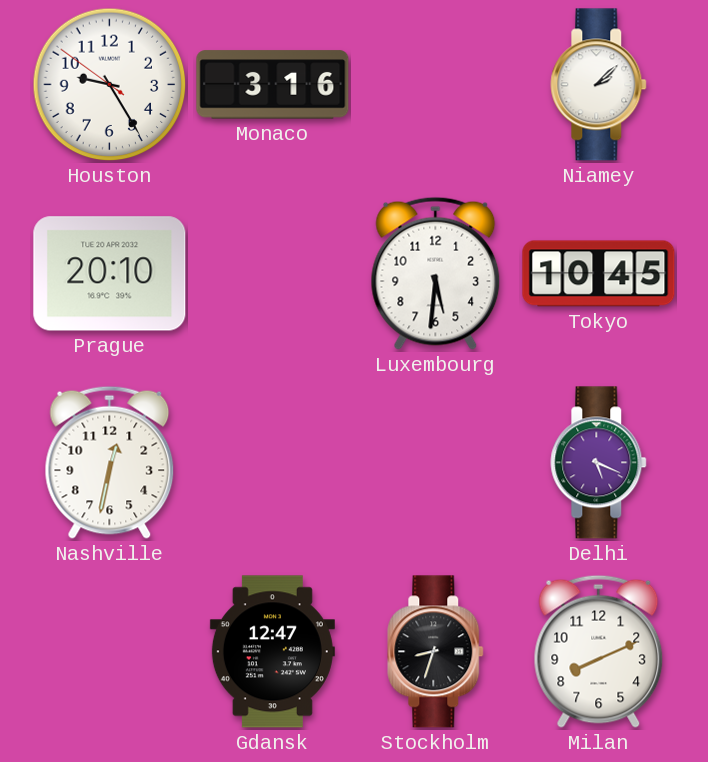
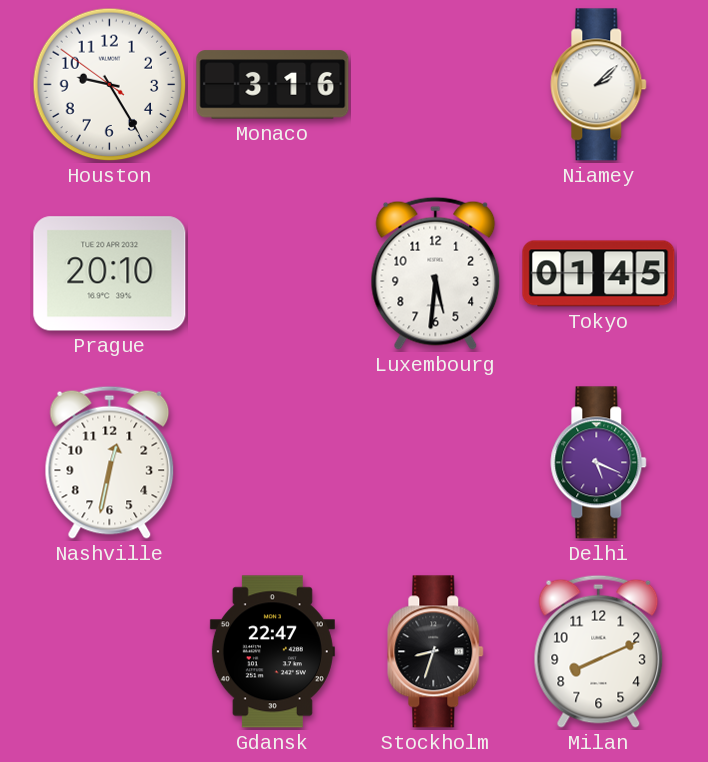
Tokyo: 10:45 -> 01:45 (599, 274)
Gdansk: 12:47 -> 22:47 (272, 652)
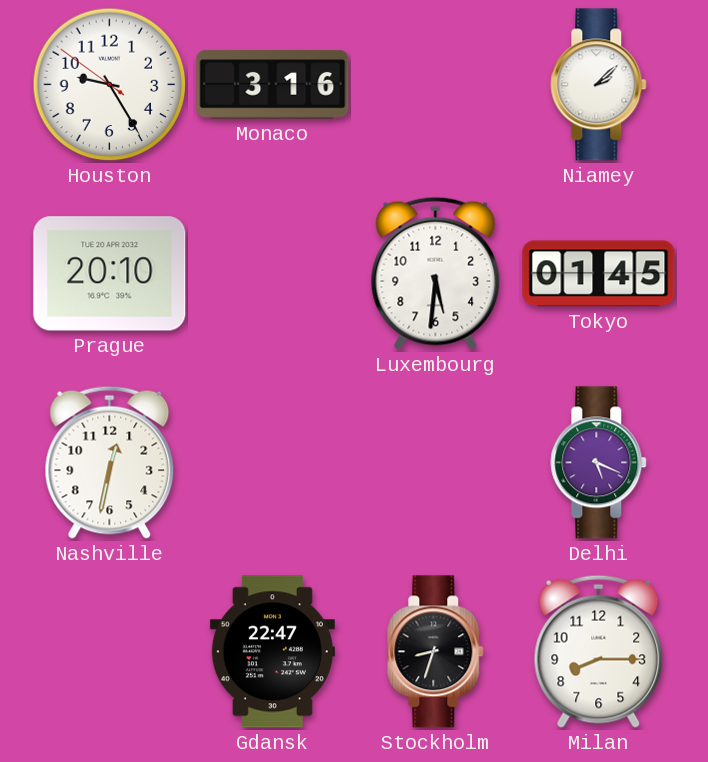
Milan: 8:11 -> 8:15 (599, 651)
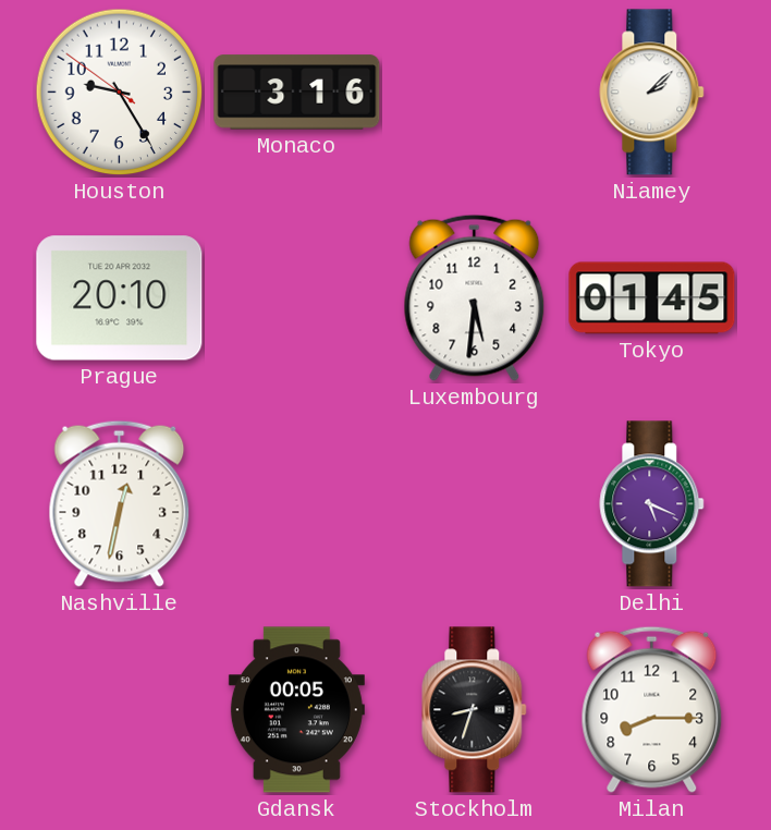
Gdansk: 22:47 -> 00:05 (296, 710)
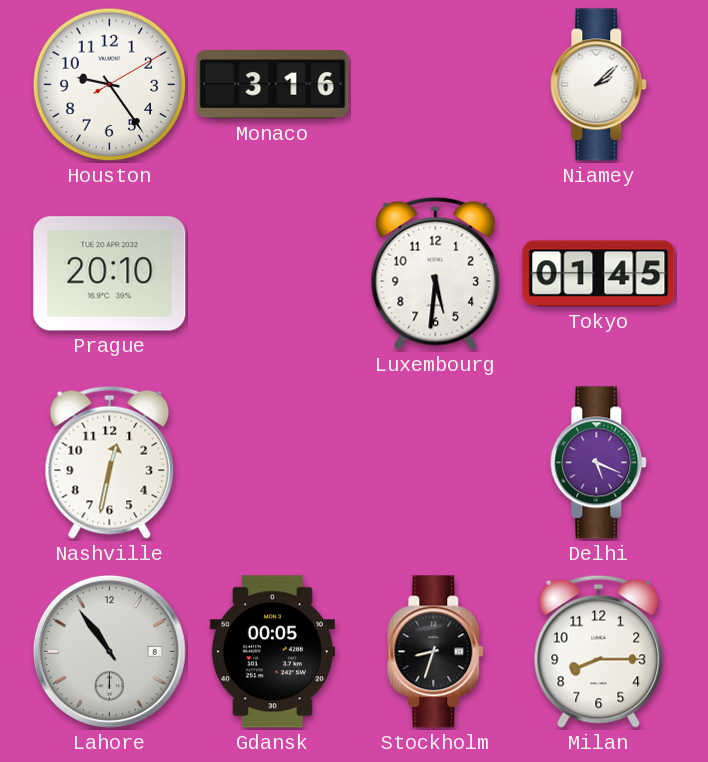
Houston: 9:24:51 -> 9:24:10 (110, 85)
Lahore: none -> 10:54 (109, 651)
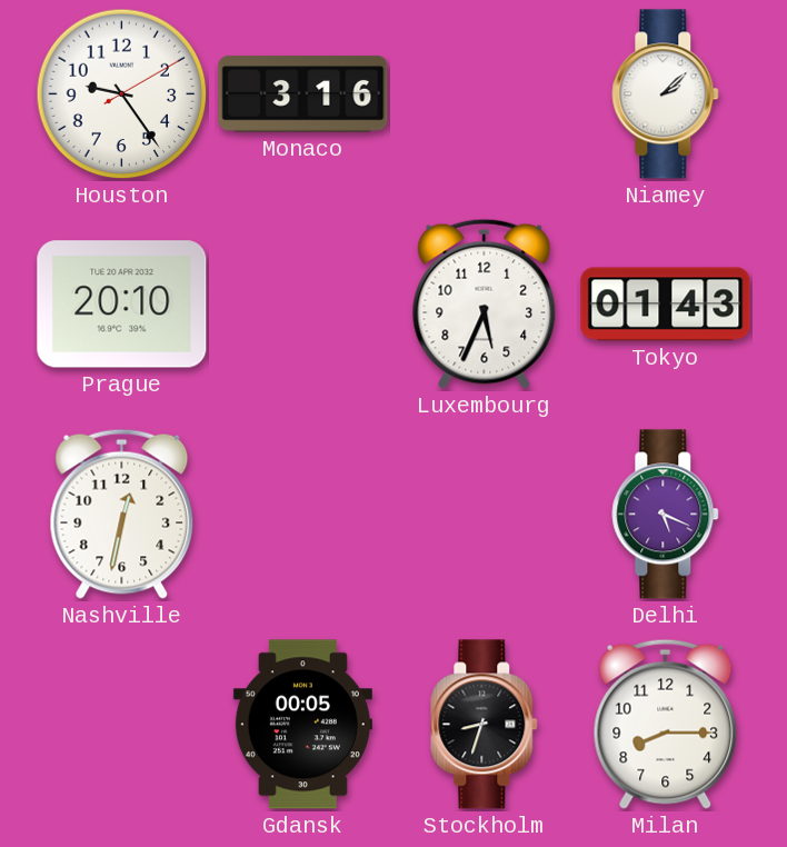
Luxembourg: 5:31 -> 5:34 (485, 303)
Tokyo: 01:45 -> 01:43 (666, 305)
Lahore: 10:54 -> none (109, 651)
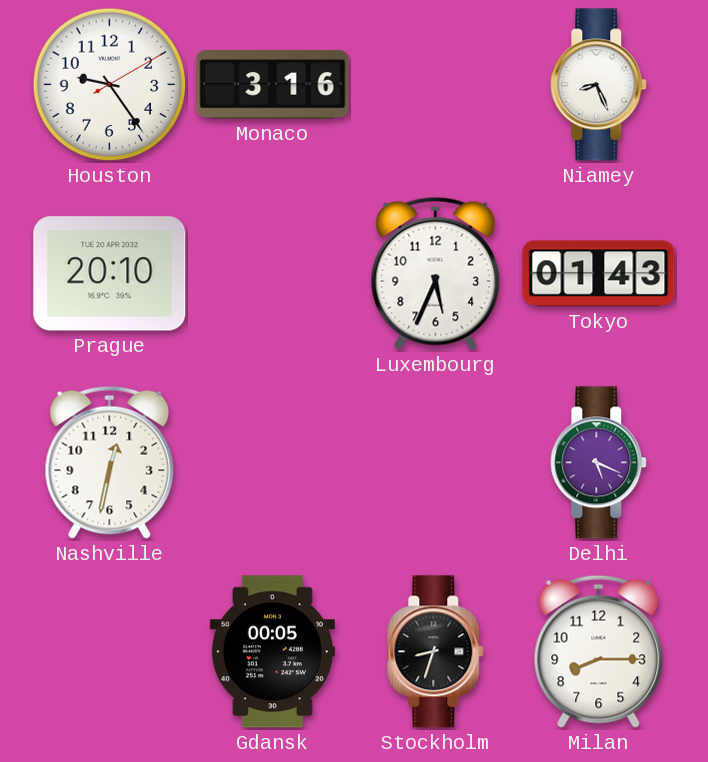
Niamey: 2:08 -> 8:26 (599, 85)
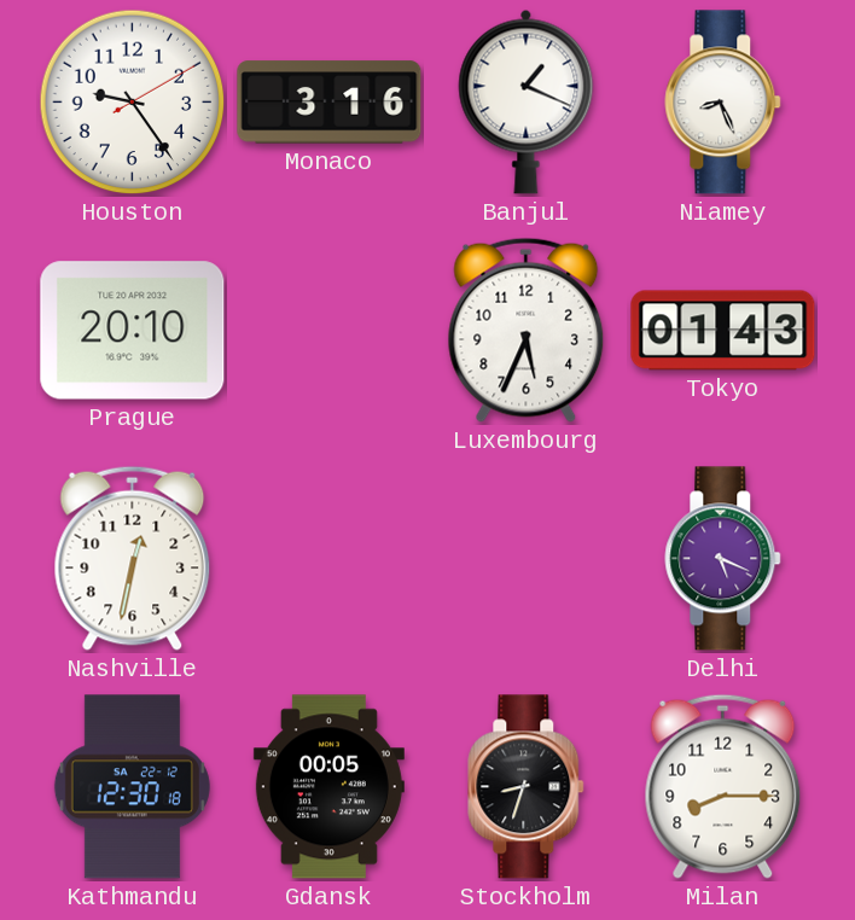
Banjul: none -> 1:19 (527, 101)
Kathmandu: none -> 12:30 (132, 787)
